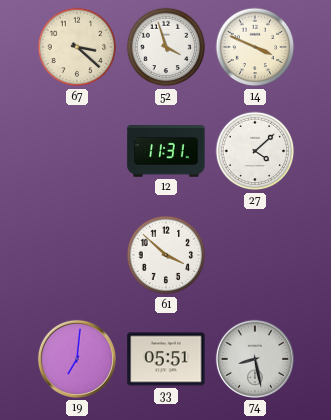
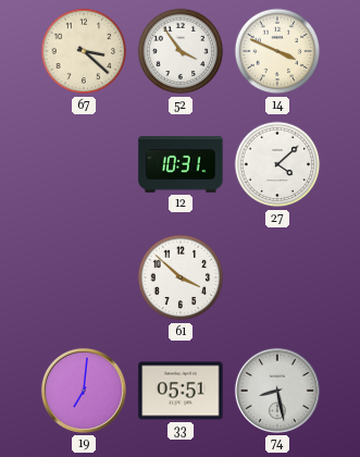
52: 3:57 -> 3:54 (181, 51)
12: 11:31 -> 10:31 (181, 164)
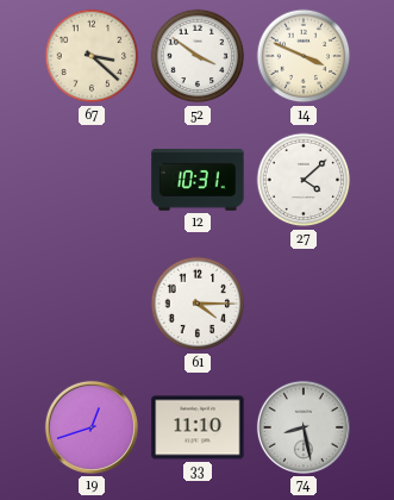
52: 3:54 -> 3:51 (198, 56)
61: 3:52 -> 4:15 (198, 304)
19: 7:01 -> 12:42 (92, 427)
33: 05:51 -> 11:10 (198, 427)
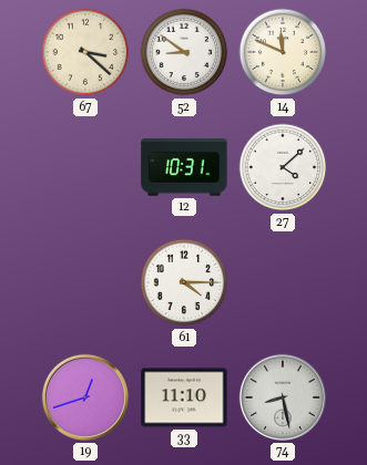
52: 3:51 -> 8:51 (184, 52)
14: 3:49 -> 11:49 (283, 52)
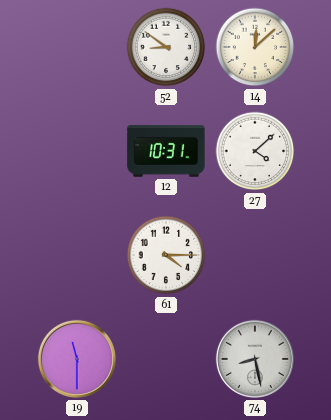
67: 3:22 -> none (85, 52)
14: 11:49 -> 12:08 (255, 47)
19: 12:42 -> 11:30 (77, 359)
33: 11:10 -> none (184, 397)
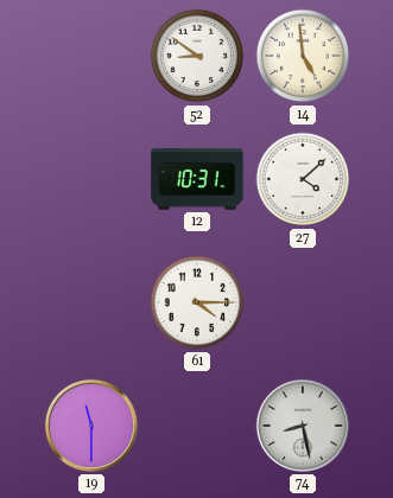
14: 12:08 -> 4:59 (303, 56)
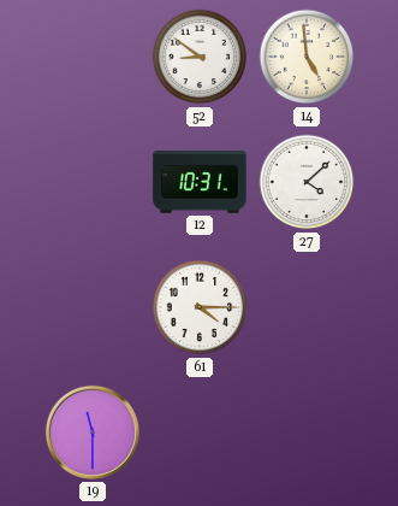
74: 8:28 -> none (303, 426)
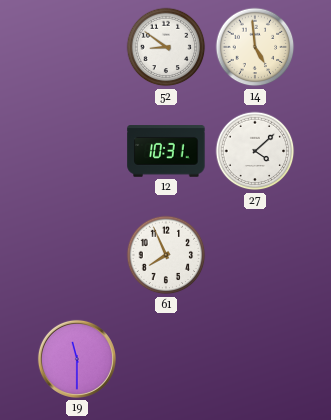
61: 4:15 -> 7:56 (166, 255)
